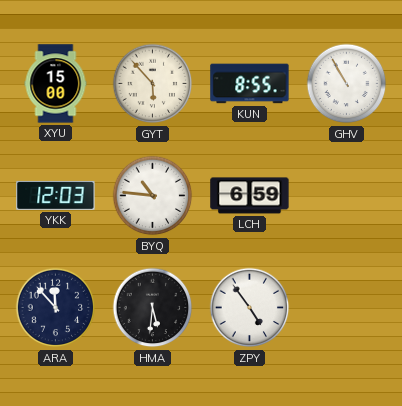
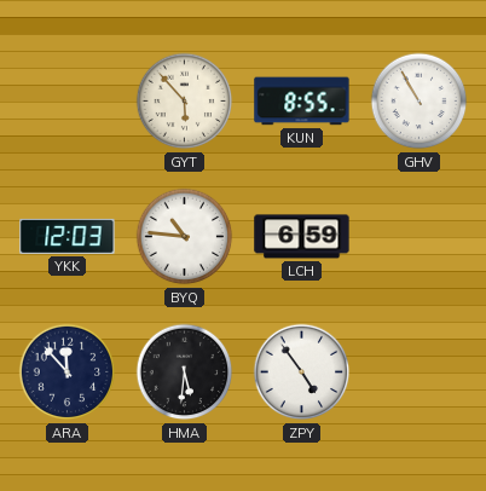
XYU: 15:00 -> none (56, 84)
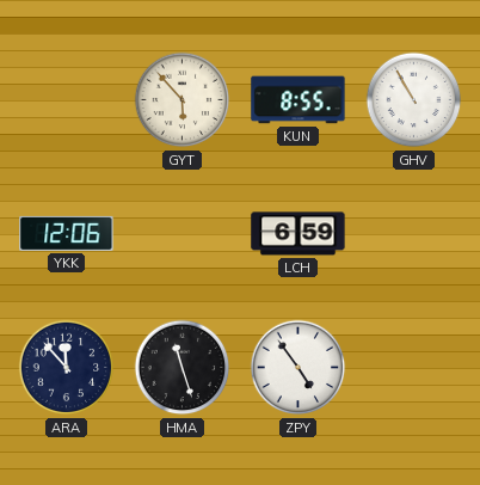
YKK: 12:03 -> 12:06 (67, 233)
BYQ: 10:46 -> none (185, 237)
HMA: 5:31 -> 11:27 (183, 368)
